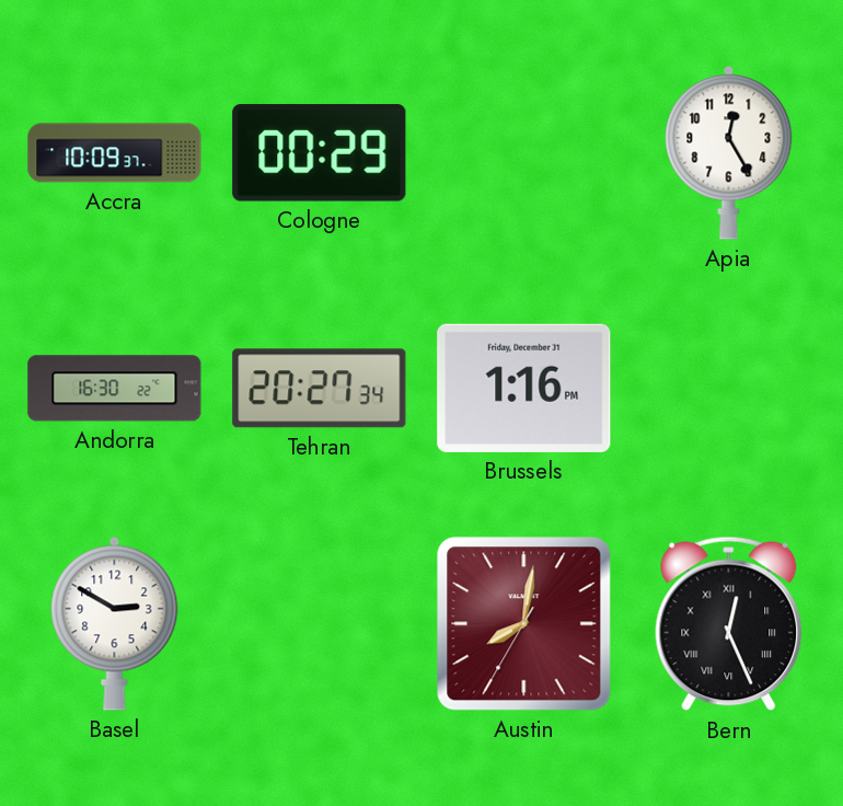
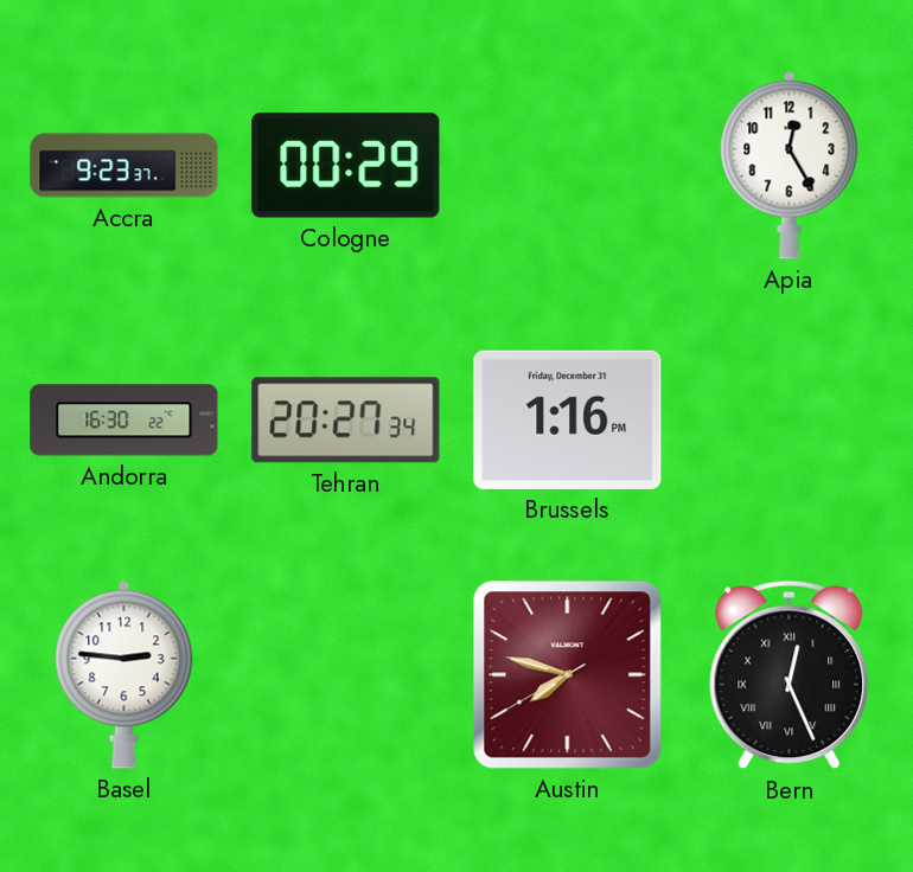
Accra: 10:09 -> 9:23 (124, 166)
Basel: 2:50 -> 2:46 (124, 674)
Austin: 8:01 -> 7:47 (568, 675)
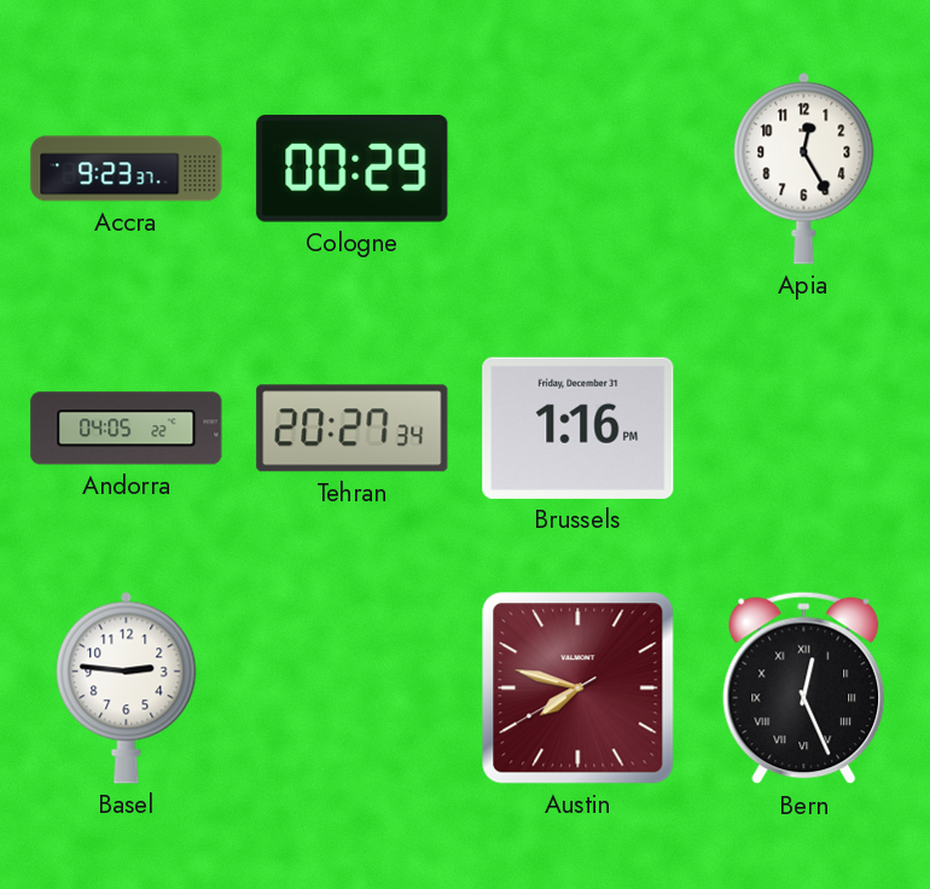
Andorra: 16:30 -> 04:05 (127, 429)
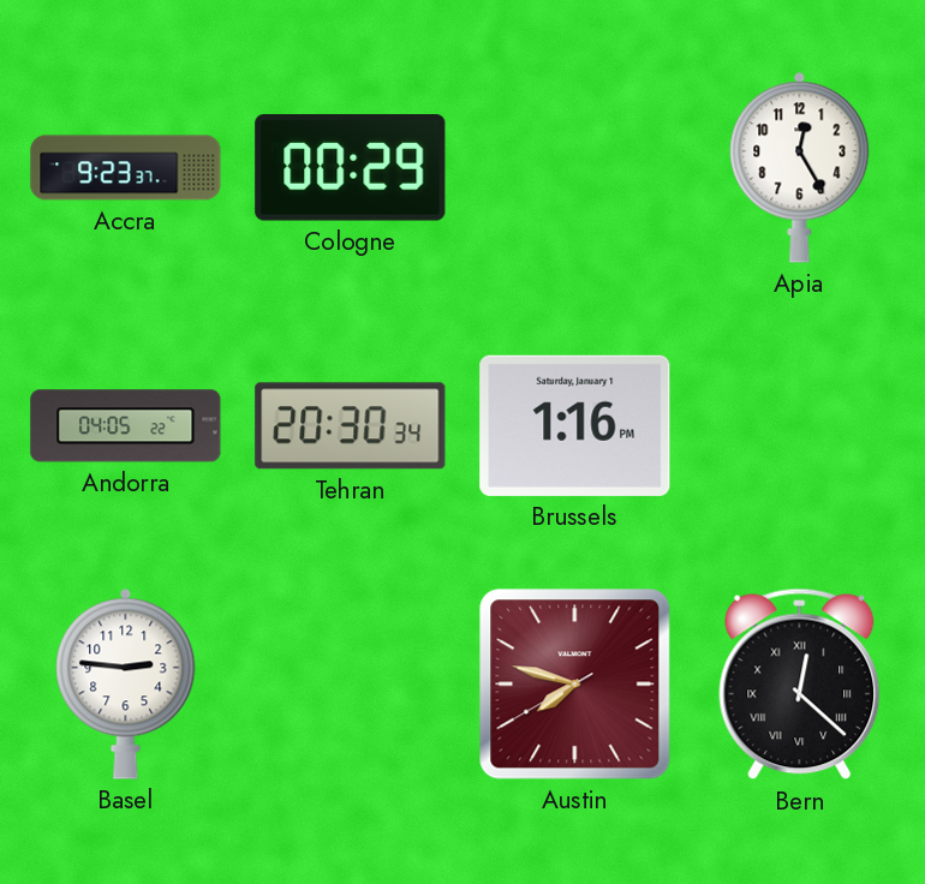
Tehran: 20:27 -> 20:30 (351, 426)
Brussels date: Friday, December 31 -> Saturday, January 1 (575, 425)
Bern: 12:26 -> 12:22 (800, 685)
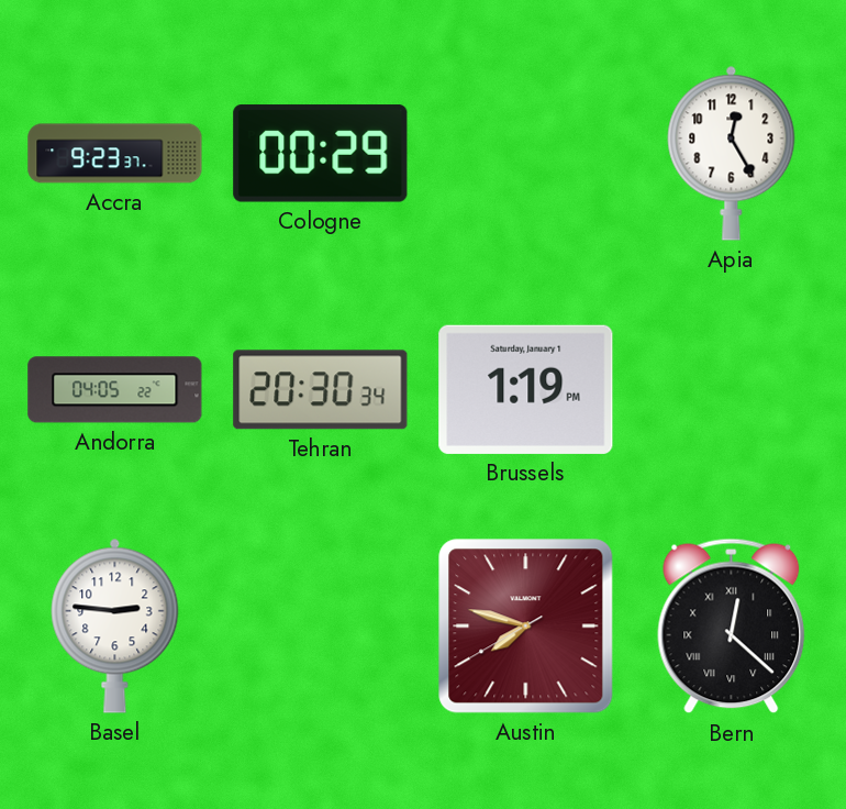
Brussels: 1:16 -> 1:19 (526, 389)
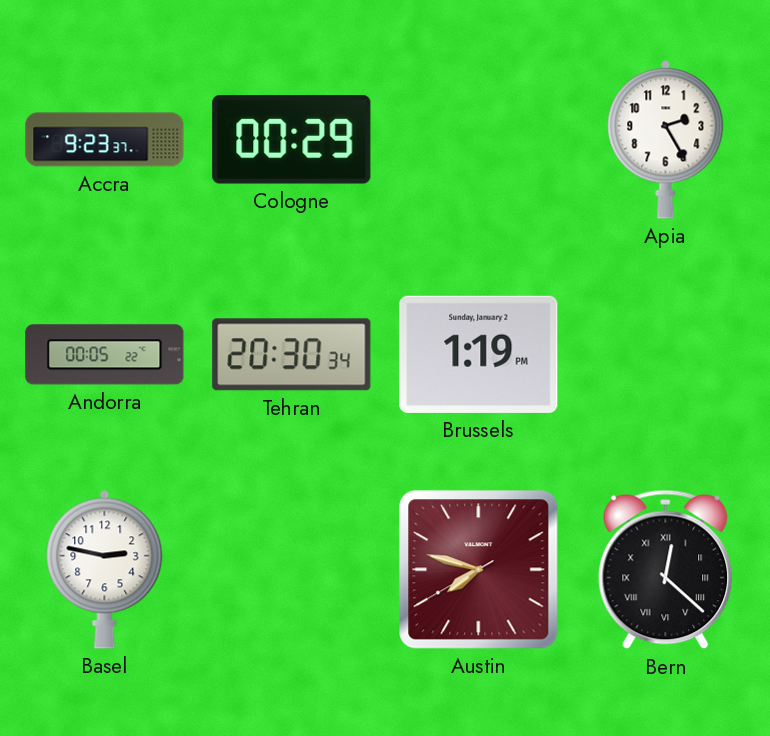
Apia: 12:25 -> 2:25 (666, 139)
Andorra: 04:05 -> 00:05 (105, 355)
Brussels date: Saturday, January 1 -> Sunday, January 2 (479, 354)
Basel: 2:46 -> 2:47 (105, 569)
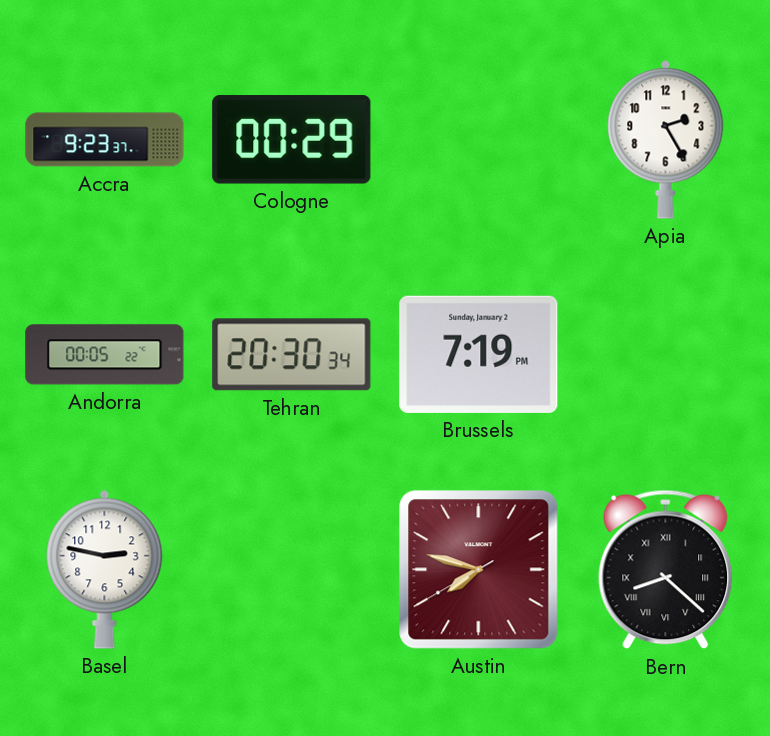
Brussels: 1:19 -> 7:19 (479, 354)
Bern: 12:22 -> 8:22 (666, 570)
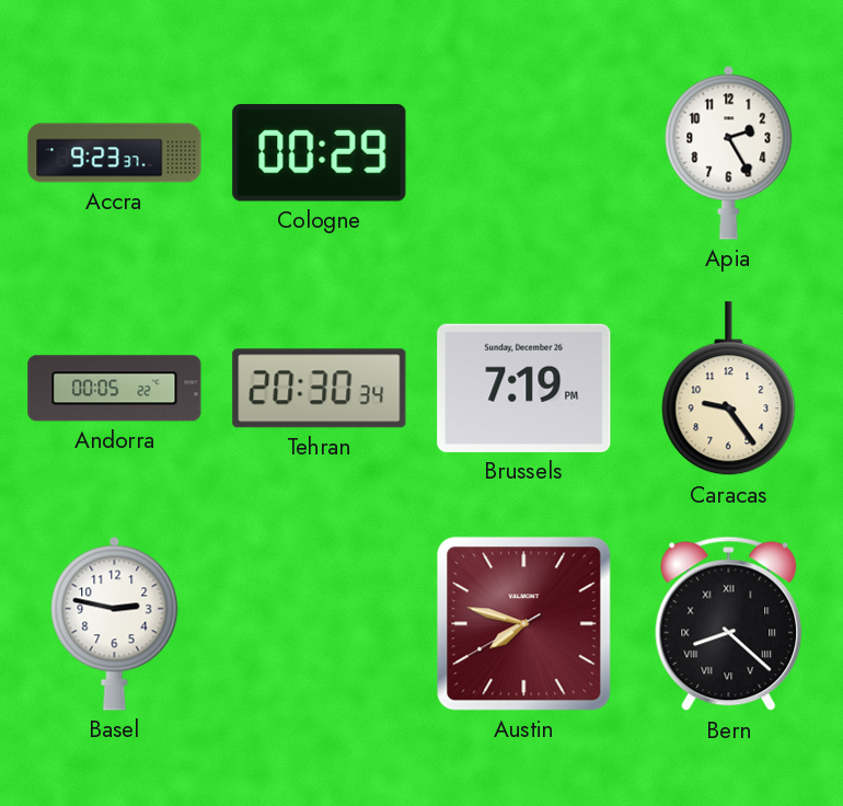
Brussels date: Sunday, January 2 -> Sunday, December 26 (524, 388)
Caracas: none -> 9:24 (729, 389)
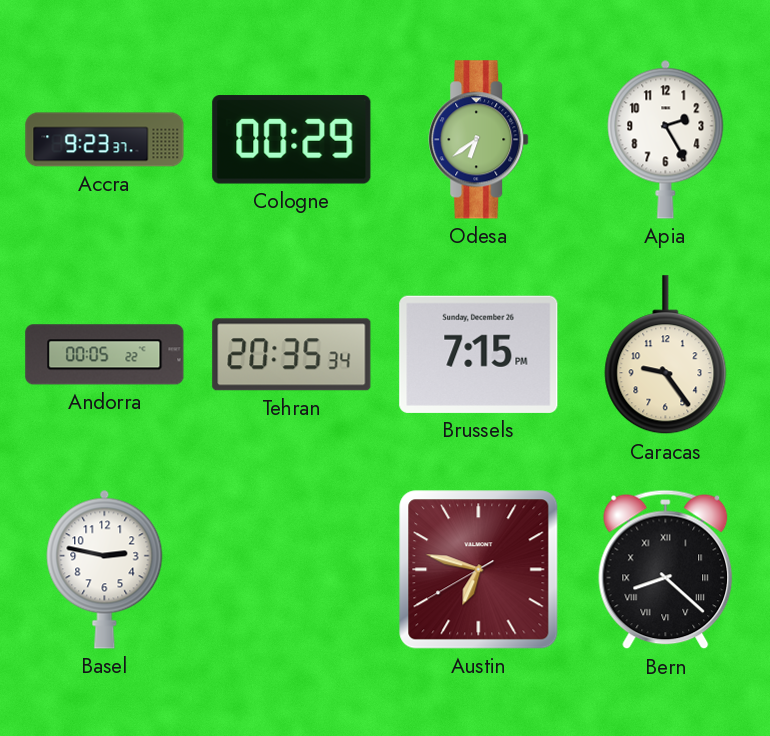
Odesa: none -> 6:39 (479, 140)
Tehran: 20:30 -> 20:35 (292, 355)
Brussels: 7:19 -> 7:15 (479, 354)
Austin: 7:47 -> 6:47 (479, 570)
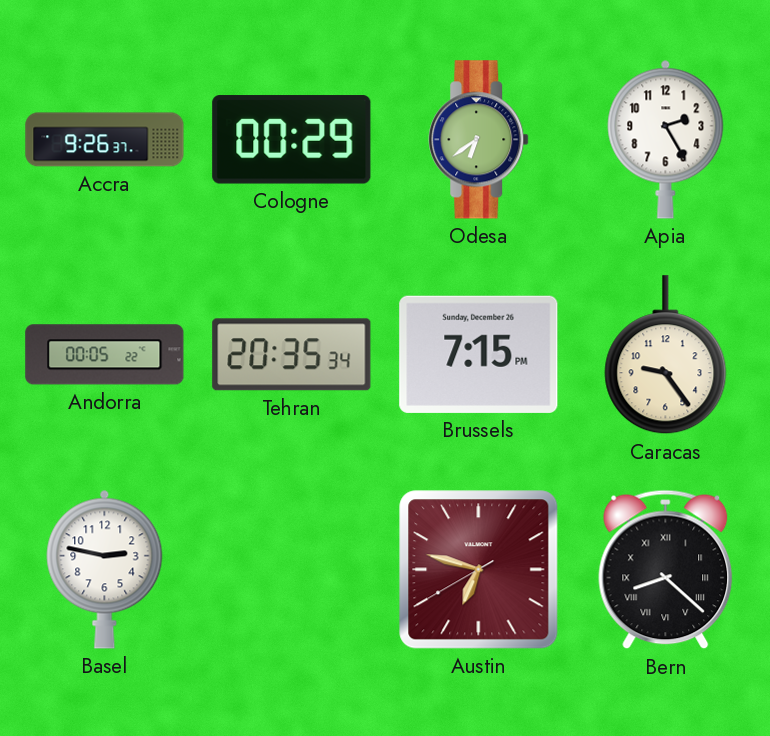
Accra: 9:23 -> 9:26 (105, 140)
